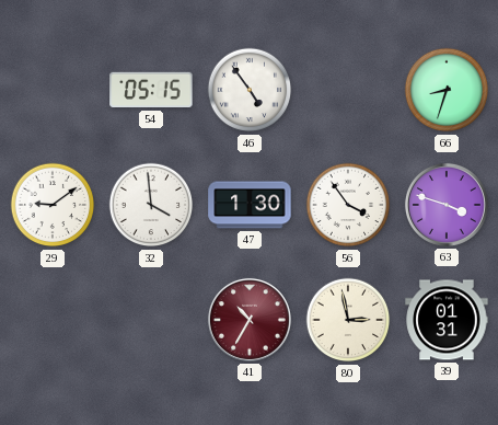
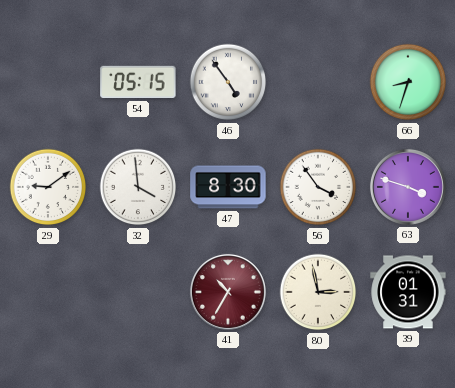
47: 1:30 -> 8:30 (228, 187)
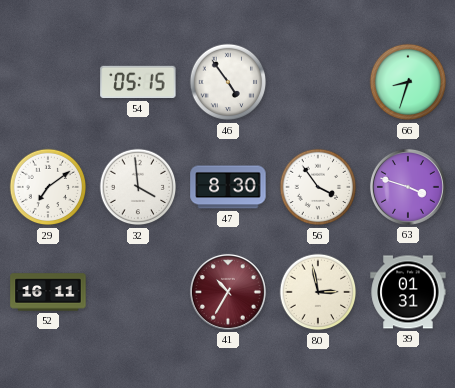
29: 9:09 -> 7:09 (48, 187)
52: none -> 16:11 (48, 292)
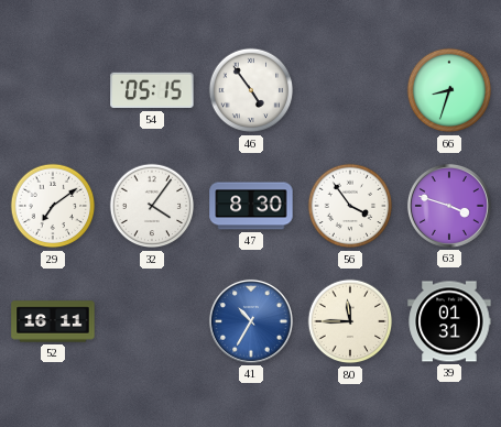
32: 3:59 -> 4:06 (152, 206)
41 dial: burgundy -> blue (251, 321)
80: 2:58 -> 11:45 (350, 321)
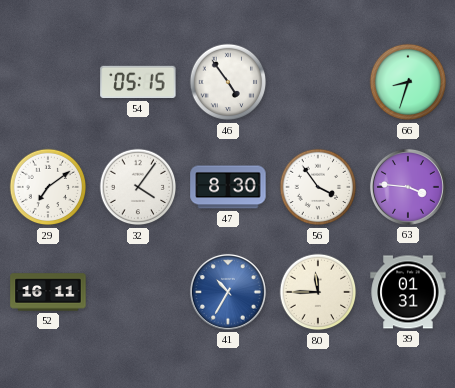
63: 3:48 -> 3:46 (408, 187)
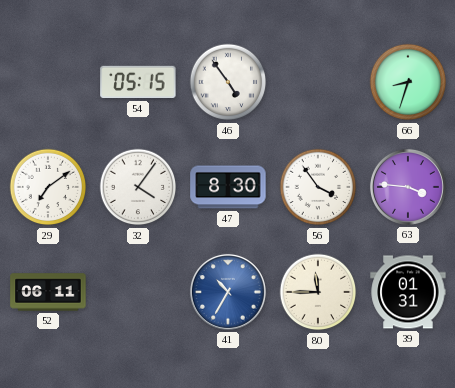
52: 16:11 -> 06:11 (48, 292)
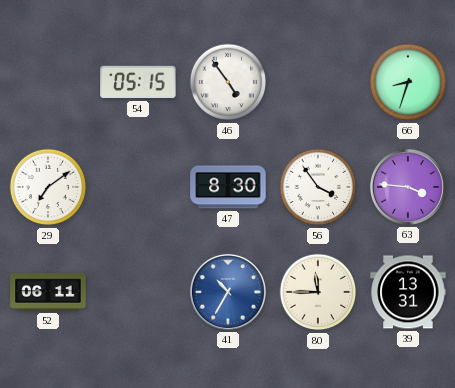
32: 4:06 -> none (138, 187)
39: 01:31 -> 13:31 (408, 292)
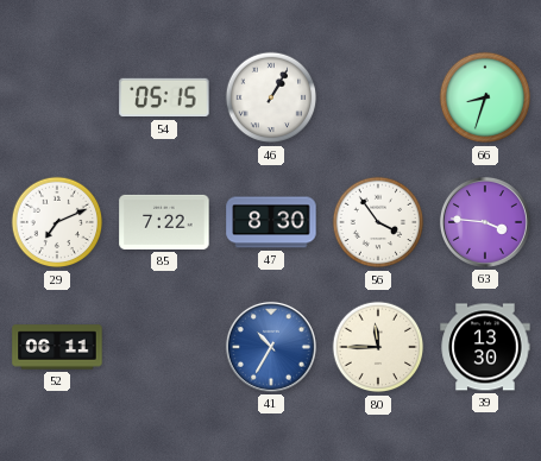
46: 4:54 -> 1:05 (271, 97)
29: 7:09 -> 7:11 (57, 222)
85: none -> 7:22 (164, 222)
39: 13:31 -> 13:30 (485, 347)
